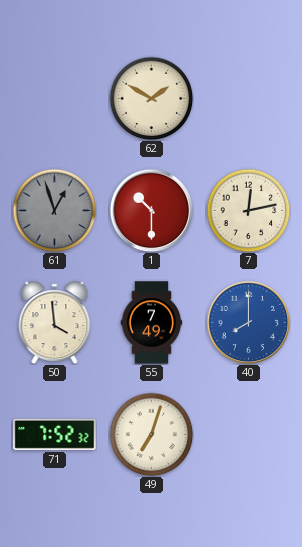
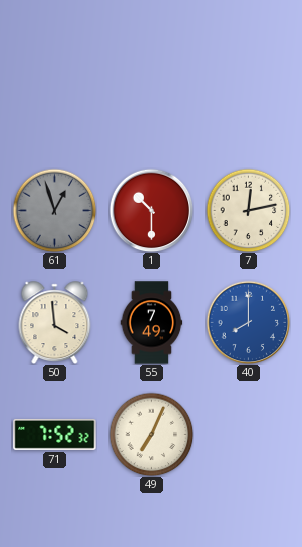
62: 1:50 -> none (151, 98)
49: 7:03 -> 7:04 (151, 434)
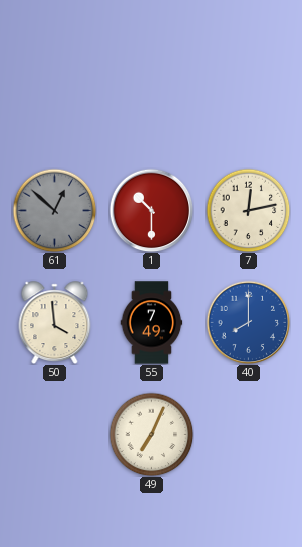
61: 12:57 -> 12:52 (54, 210)
71: 7:52 -> none (55, 434)
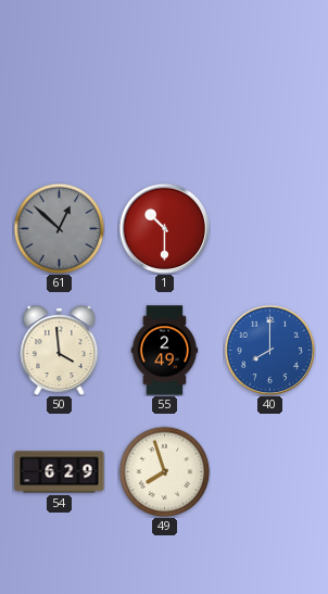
7: 12:13 -> none (248, 210)
55: 7:49 -> 2:49 (165, 351)
54: none -> 6:29 (60, 472)
49: 7:04 -> 7:57 (164, 471)
